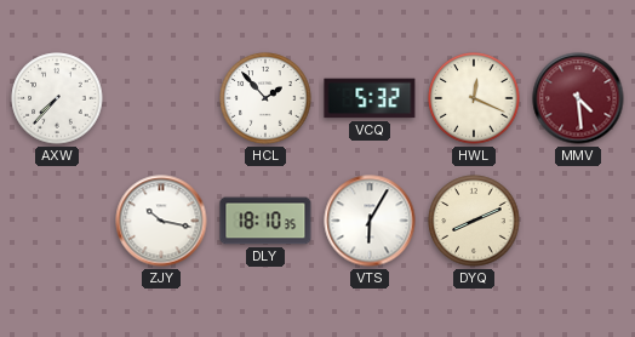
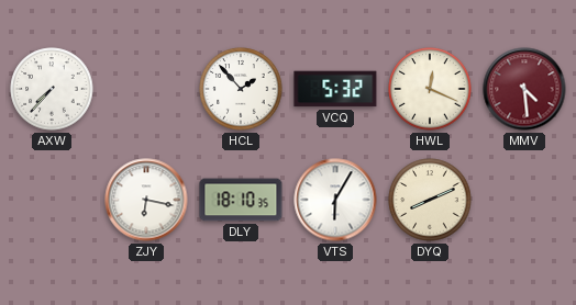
ZJY: 10:17 -> 6:17 (146, 200)
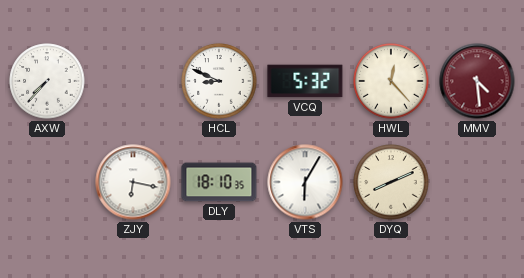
HCL: 1:53 -> 8:49 (219, 81)
HWL: 12:19 -> 12:23 (391, 81)
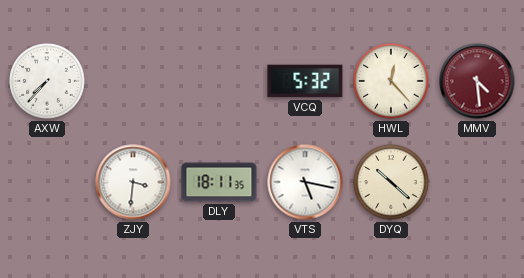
HCL: 8:49 -> none (219, 81)
ZJY: 6:17 -> 3:31 (133, 182)
DLY: 18:10 -> 18:11 (219, 182)
VTS: 6:05 -> 5:17 (305, 182)
DYQ: 8:11 -> 10:22 (391, 182)
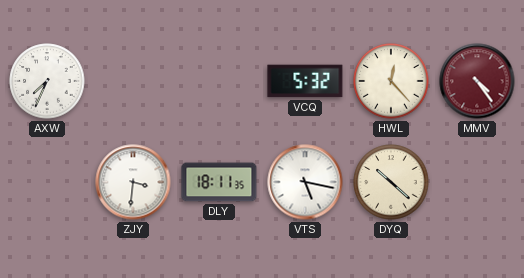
AXW: 7:37 -> 7:34 (47, 81)
MMV: 4:29 -> 4:24 (477, 81)
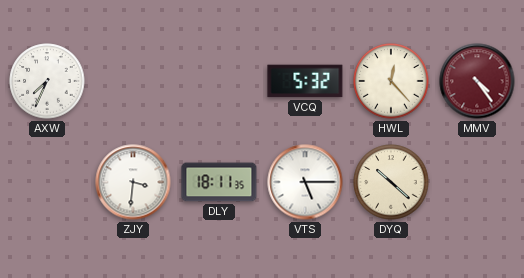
VTS: 5:17 -> 5:15 (305, 182)
